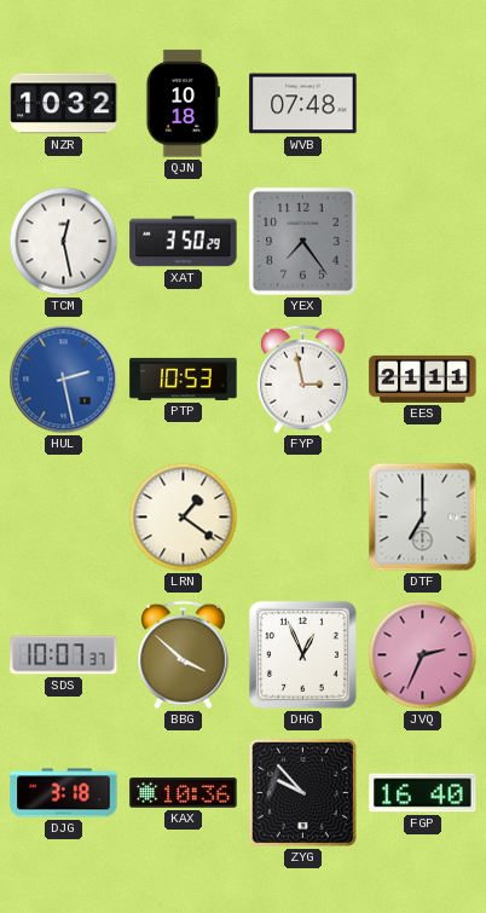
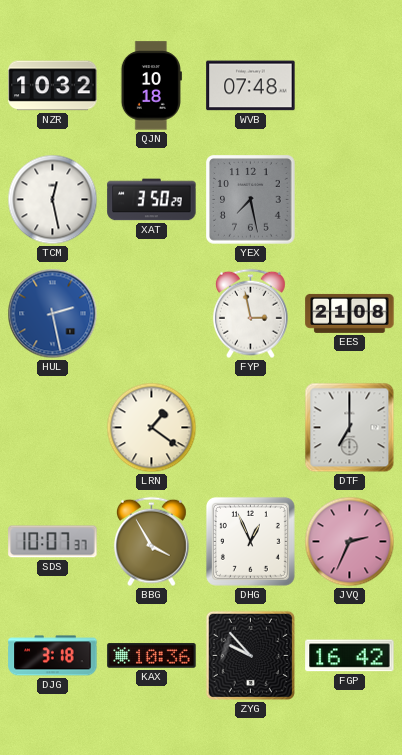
YEX: 7:24 -> 7:28 (251, 200)
PTP: 10:53 -> none (184, 379)
EES: 21:11 -> 21:08 (350, 313)
BBG: 3:52 -> 3:55 (151, 542)
FGP: 16:40 -> 16:42 (350, 656)
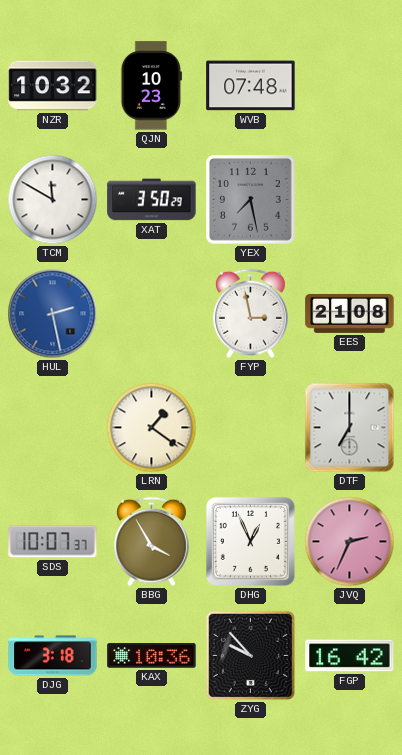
QJN: 10:18 -> 10:23 (151, 86)
TCM: 12:28 -> 11:50 (53, 200)
